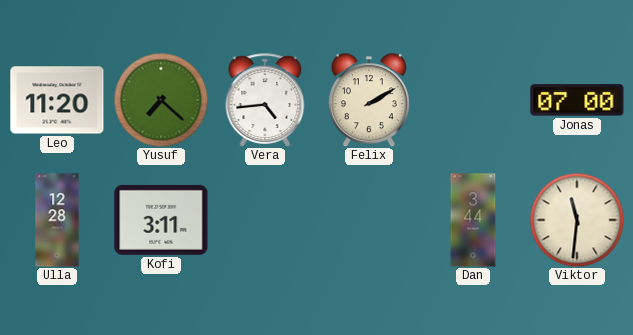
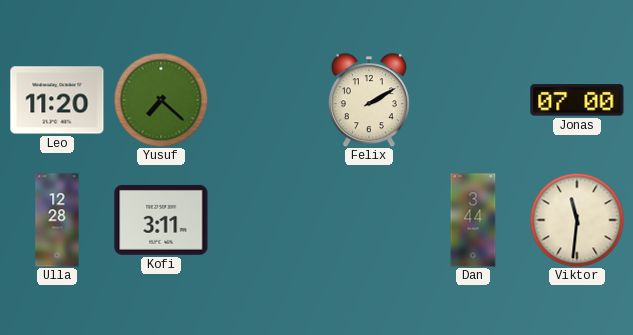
Vera: 4:44 -> none (265, 100)
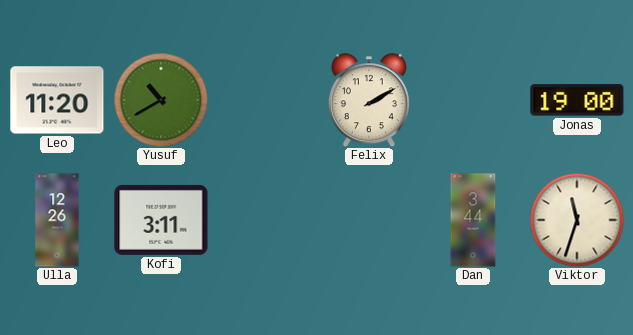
Yusuf: 7:22 -> 10:40 (161, 100)
Jonas: 07:00 -> 19:00 (577, 100)
Ulla: 12:28 -> 12:26 (57, 220)
Viktor: 11:31 -> 11:33 (577, 220)
